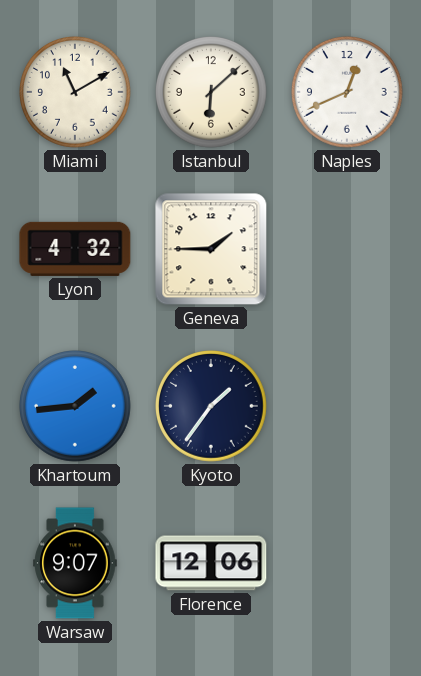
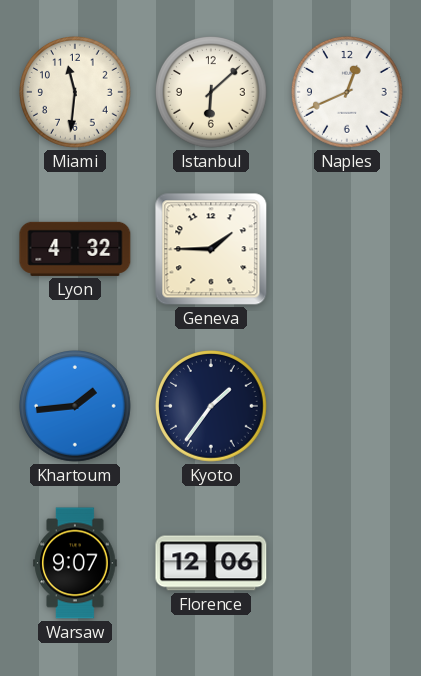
Miami: 11:10 -> 11:31 (76, 93)
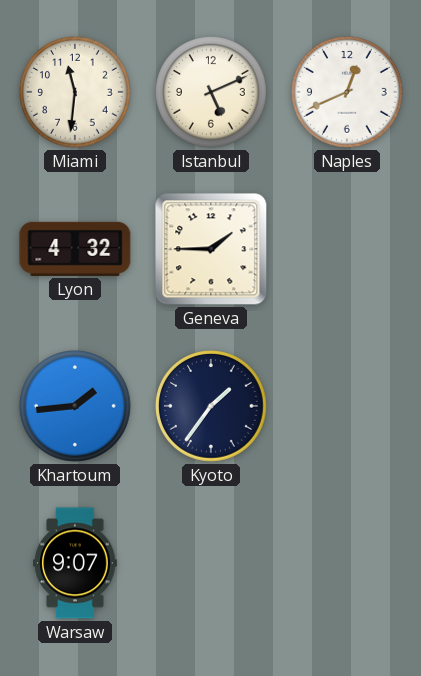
Istanbul: 6:08 -> 5:11 (212, 93)
Florence: 12:06 -> none (211, 563)
